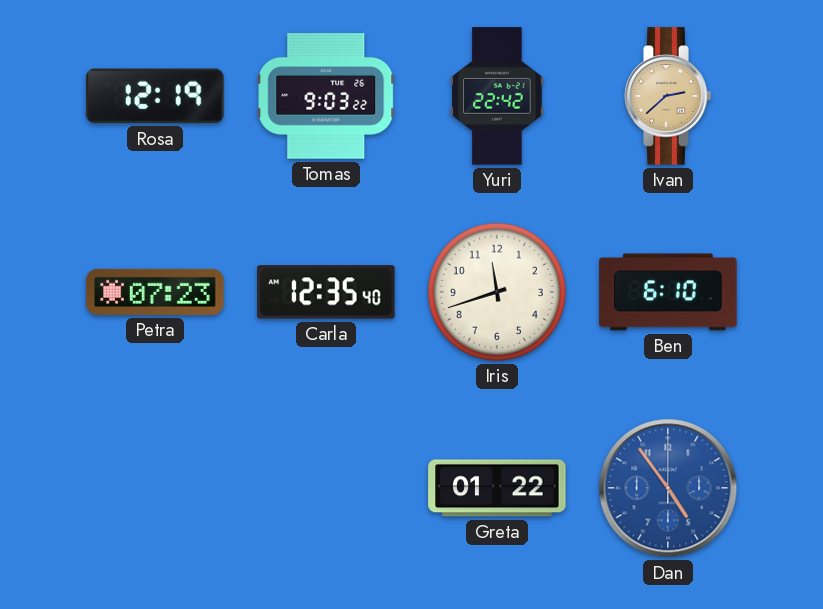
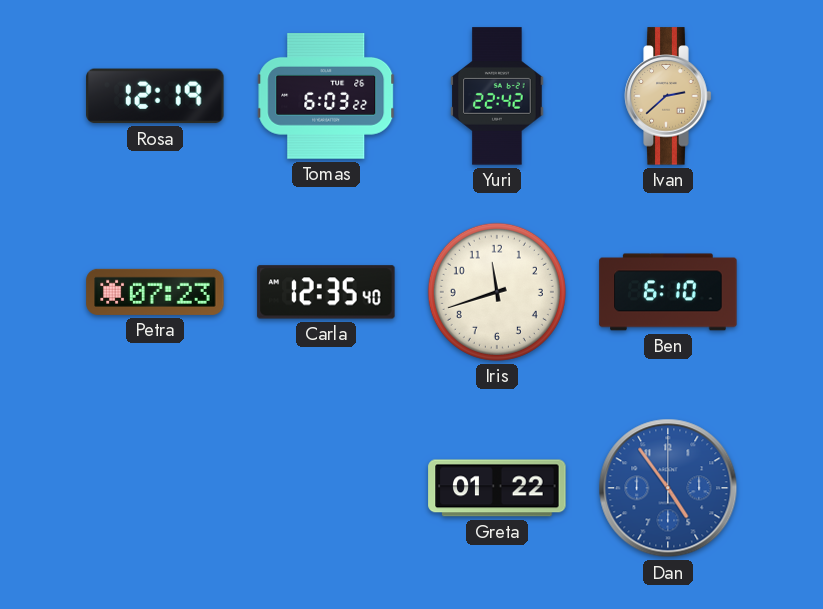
Tomas: 9:03 -> 6:03 (326, 97)
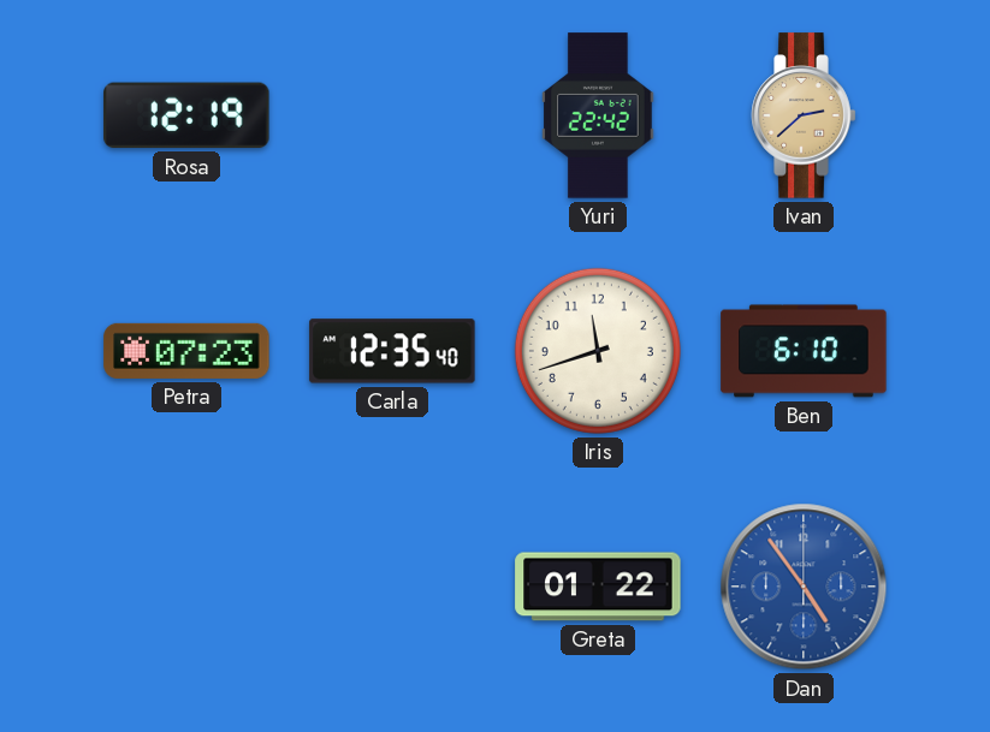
Tomas: 6:03 -> none (326, 97)
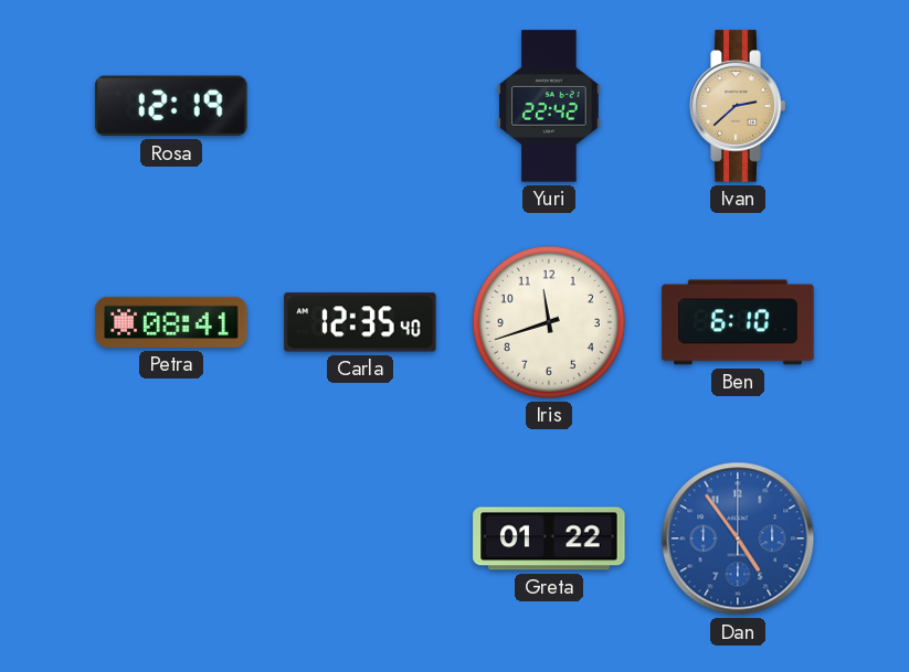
Petra: 07:23 -> 08:41 (171, 322)
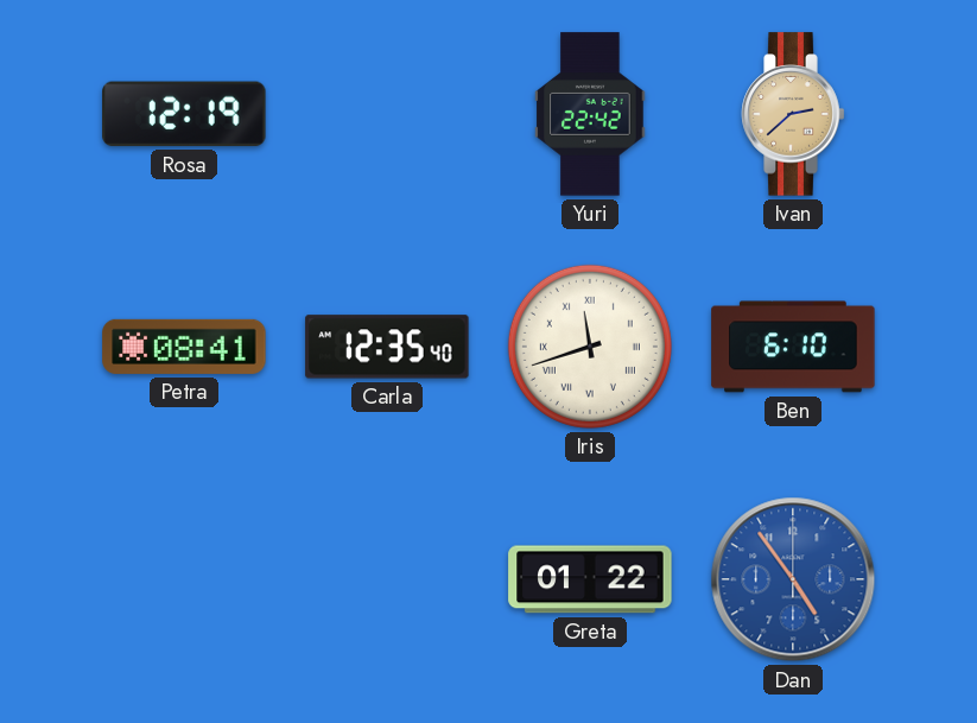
Iris numerals: Arabic -> Roman (590, 347)
